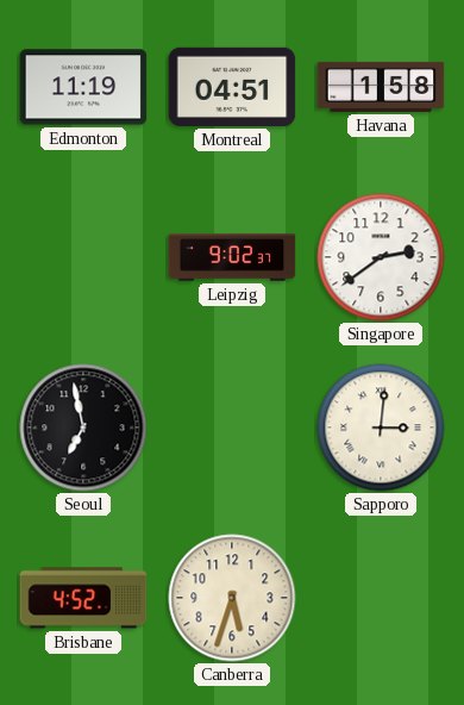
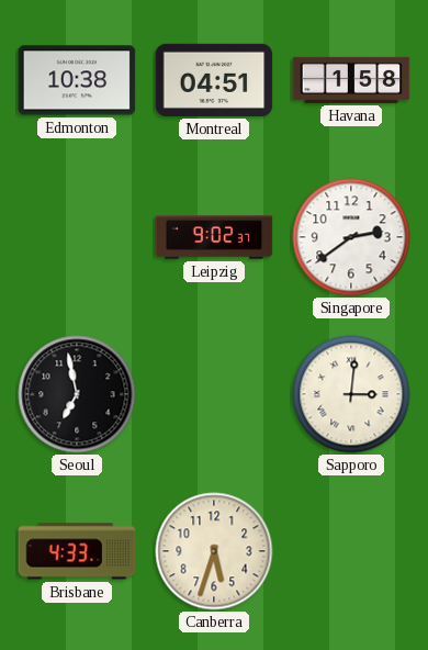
Edmonton: 11:19 -> 10:38 (77, 80)
Brisbane: 4:52 -> 4:33 (77, 551)
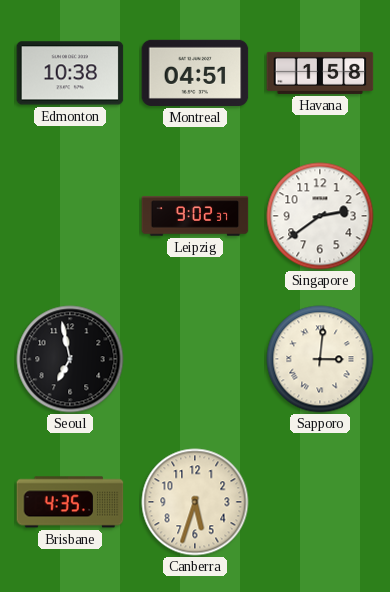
Brisbane: 4:33 -> 4:35 (70, 502)
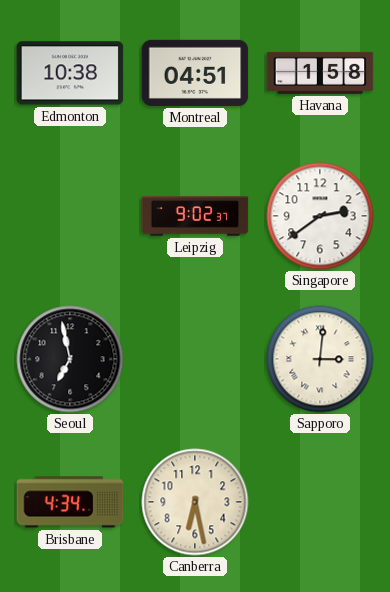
Brisbane: 4:35 -> 4:34 (70, 502)
Canberra: 5:33 -> 6:28 (195, 502)
